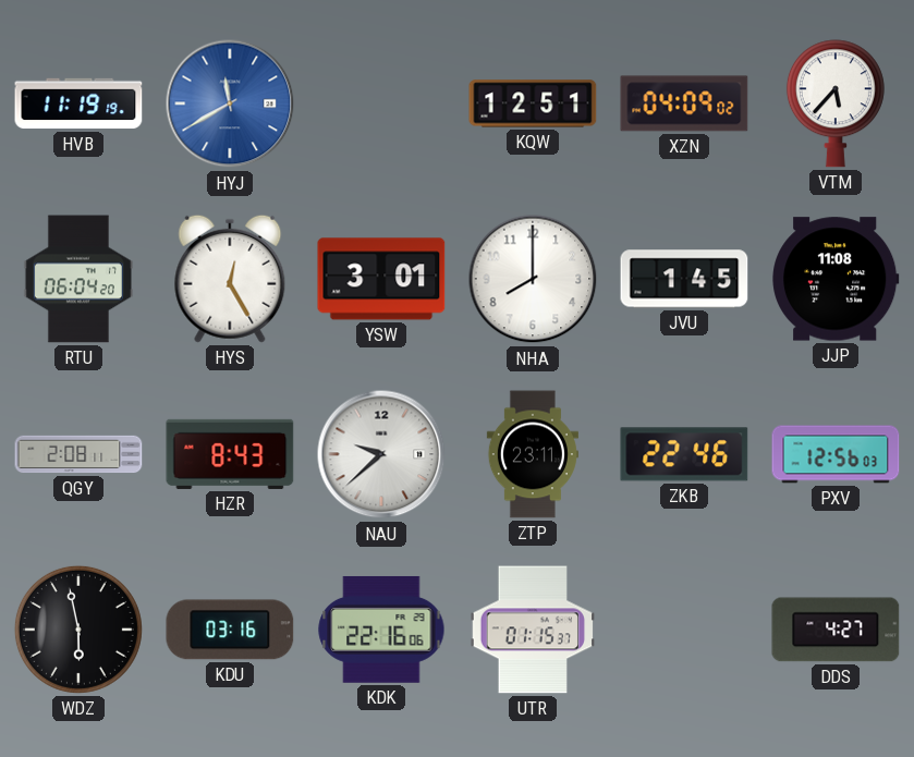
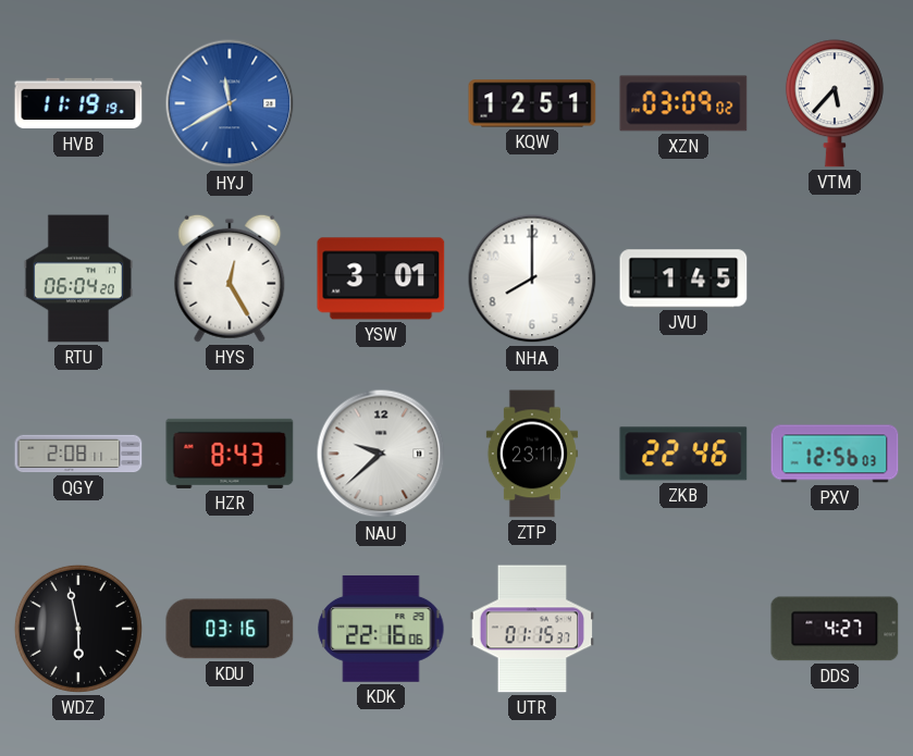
XZN: 04:09 -> 03:09 (683, 103)
JJP: 11:08 -> none (836, 279)
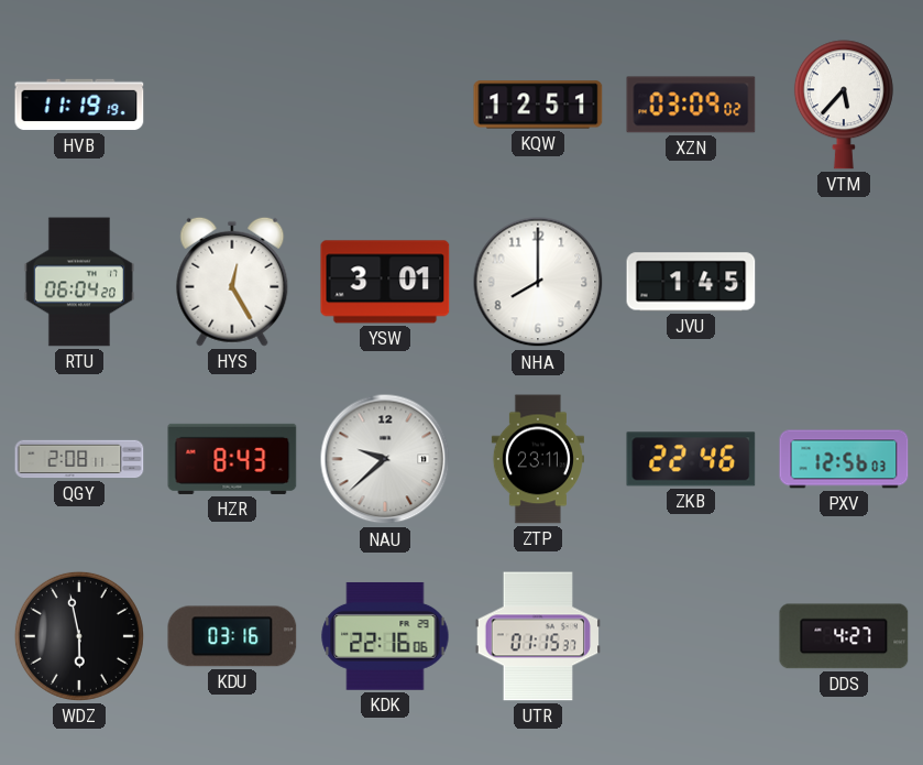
HYJ: 11:40 -> none (230, 103)
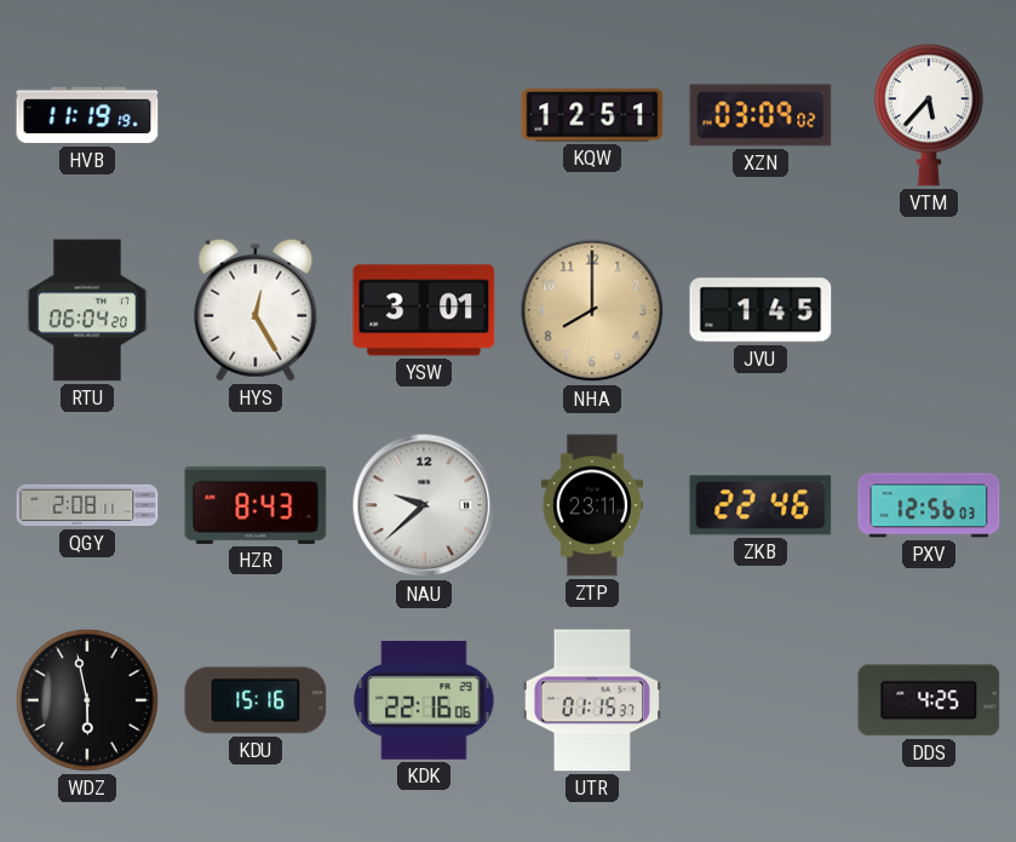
NHA dial: white -> champagne (592, 310)
KDU: 03:16 -> 15:16 (256, 700)
DDS: 4:27 -> 4:25 (929, 700)
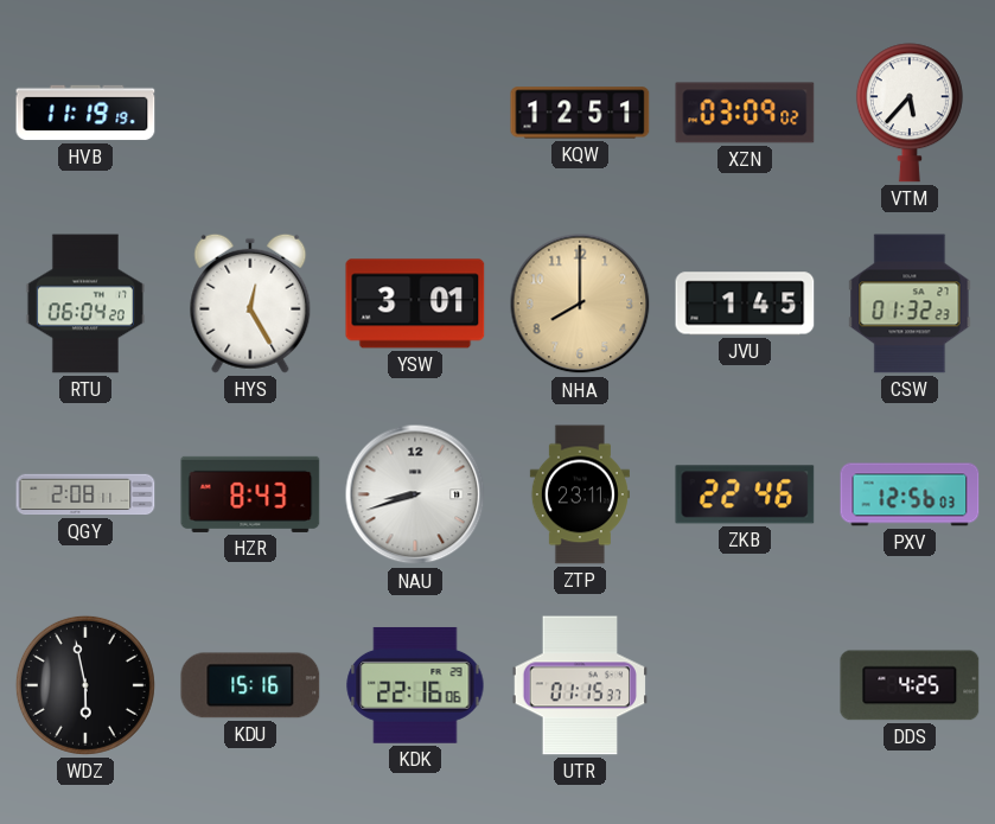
CSW: none -> 01:32 (910, 304)
NAU: 9:38 -> 8:42 (415, 494)
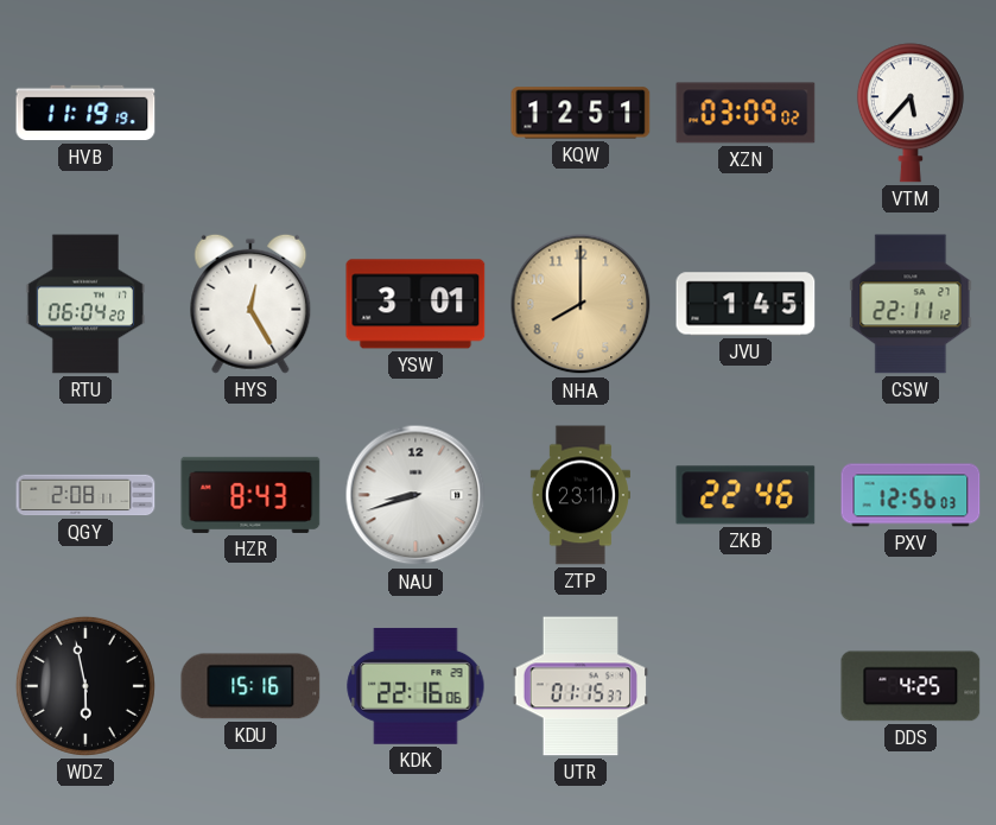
CSW: 01:32 -> 22:11 (911, 304)
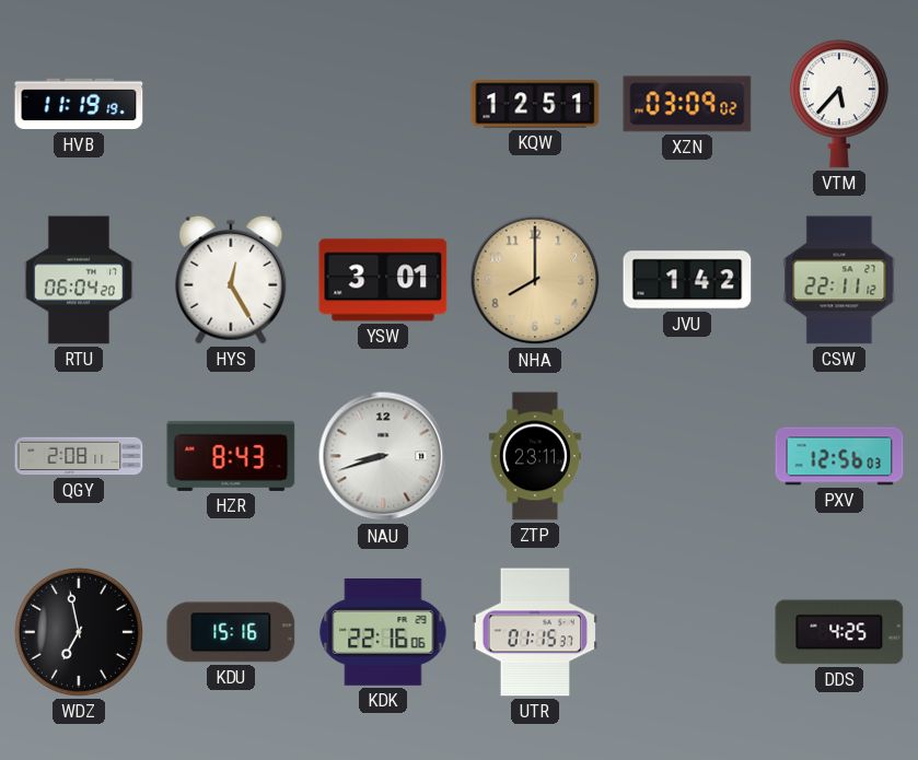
JVU: 1:45 -> 1:42 (687, 280)
ZKB: 22:46 -> none (746, 495)
WDZ: 5:58 -> 6:58 (79, 632)
